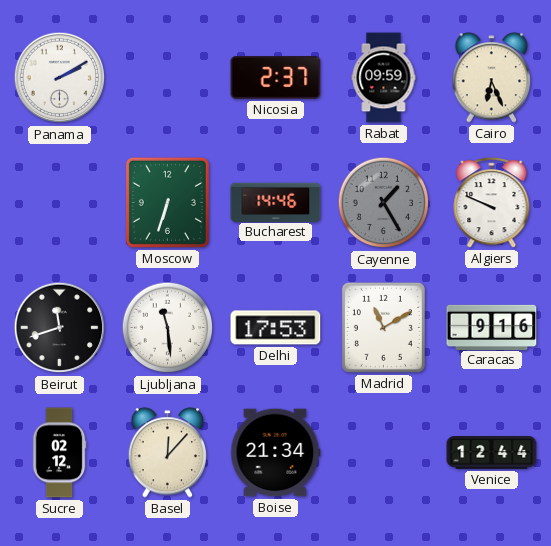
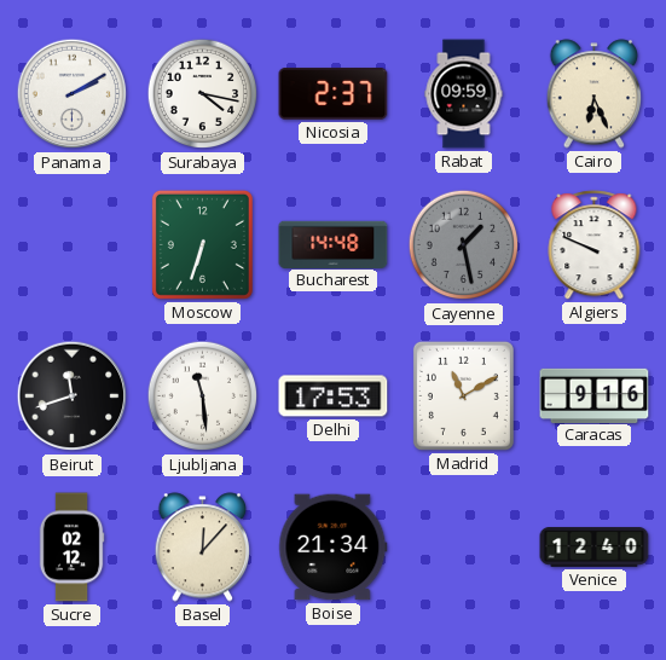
Surabaya: none -> 4:17 (203, 94)
Bucharest: 14:46 -> 14:48 (334, 244)
Cayenne: 1:25 -> 1:28 (464, 245)
Venice: 12:44 -> 12:40 (595, 548)
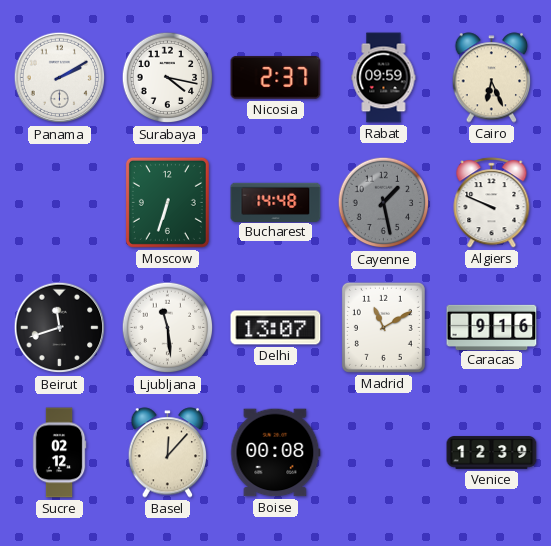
Delhi: 17:53 -> 13:07 (276, 328)
Boise: 21:34 -> 00:08 (276, 453)
Venice: 12:40 -> 12:39 (492, 453)
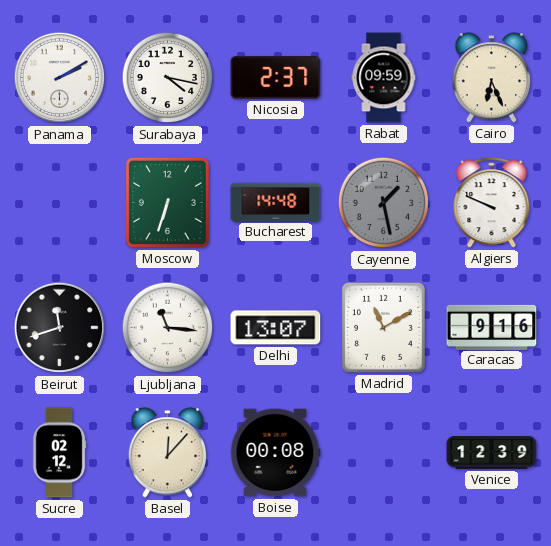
Ljubljana: 11:29 -> 11:16 (168, 328)
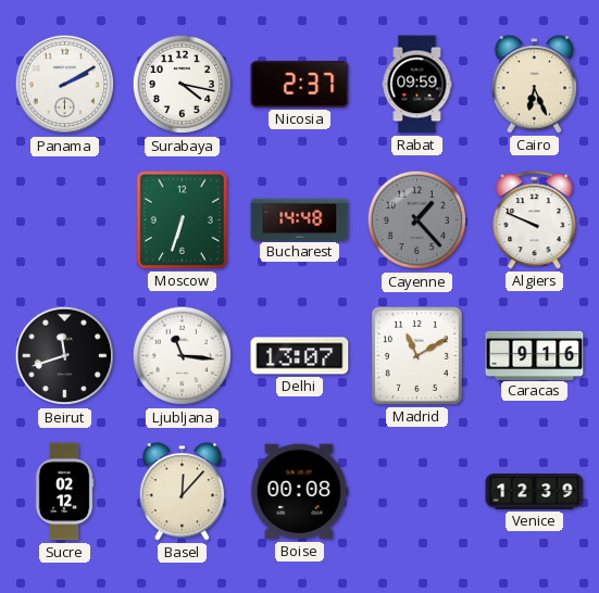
Cayenne: 1:28 -> 1:23 (417, 220)
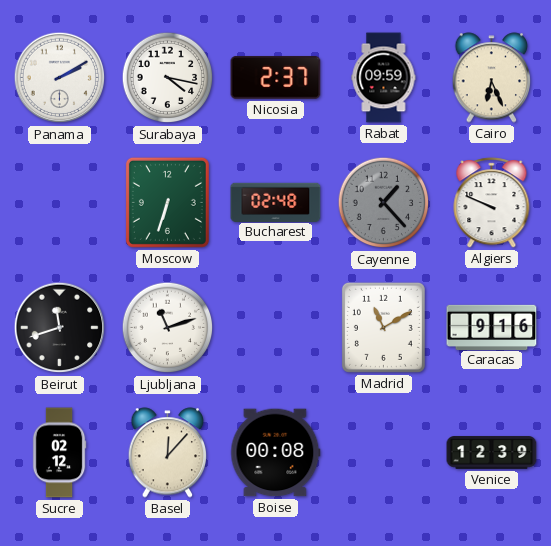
Bucharest: 14:48 -> 02:48 (276, 202)
Ljubljana: 11:16 -> 11:12 (168, 328)
Delhi: 13:07 -> none (300, 356)
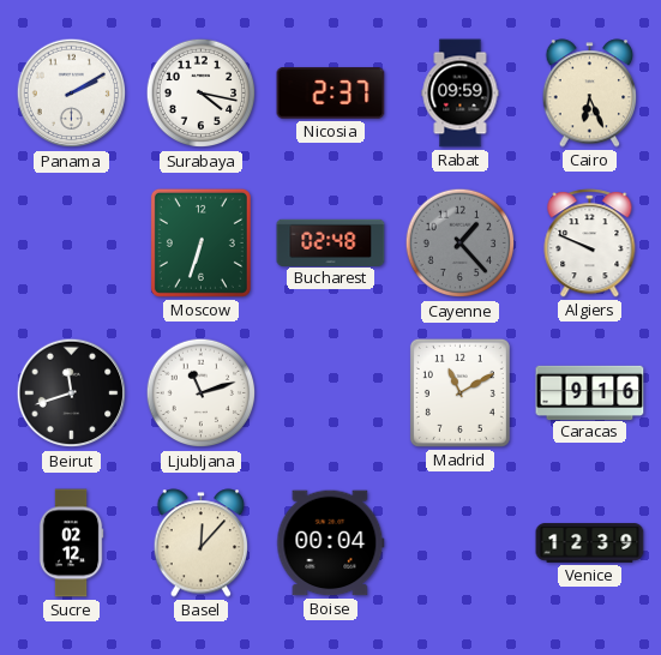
Boise: 00:08 -> 00:04 (331, 543)
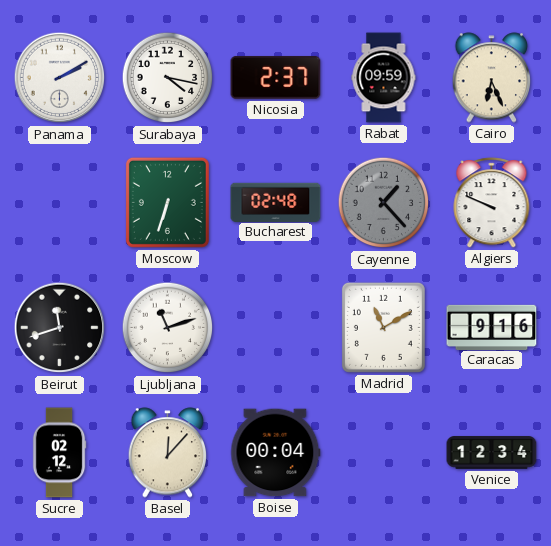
Venice: 12:39 -> 12:34 (492, 453)
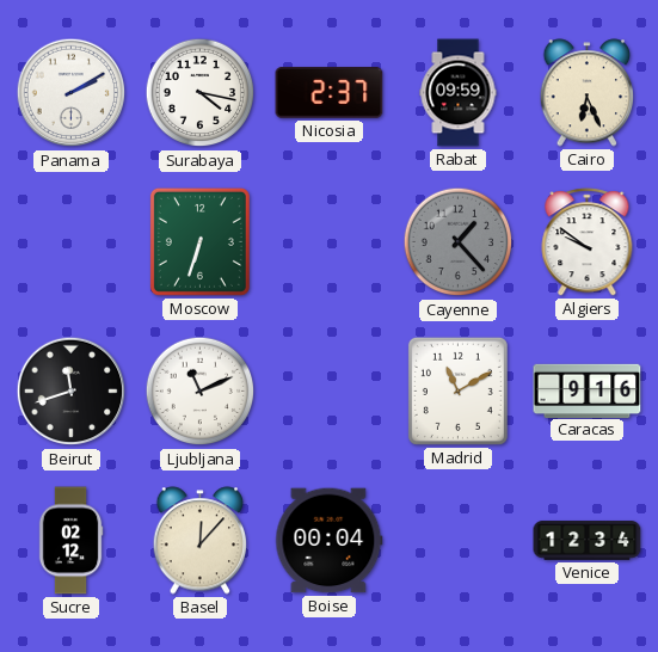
Bucharest: 02:48 -> none (276, 202)
Algiers: 9:49 -> 9:51 (588, 242)
Ljubljana: 11:12 -> 11:11 (201, 392)
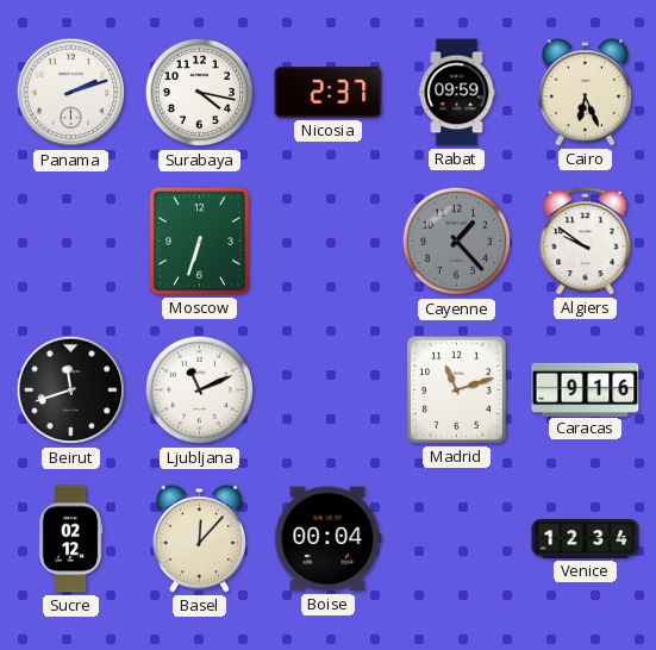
Panama: 2:10 -> 2:12 (71, 93)
Madrid: 11:10 -> 11:12 (456, 389)
